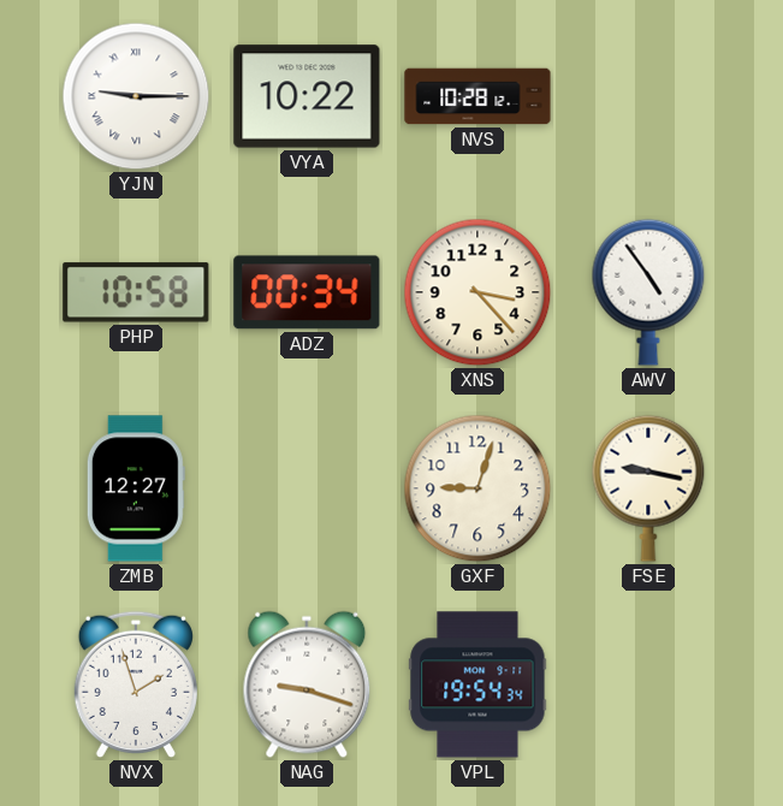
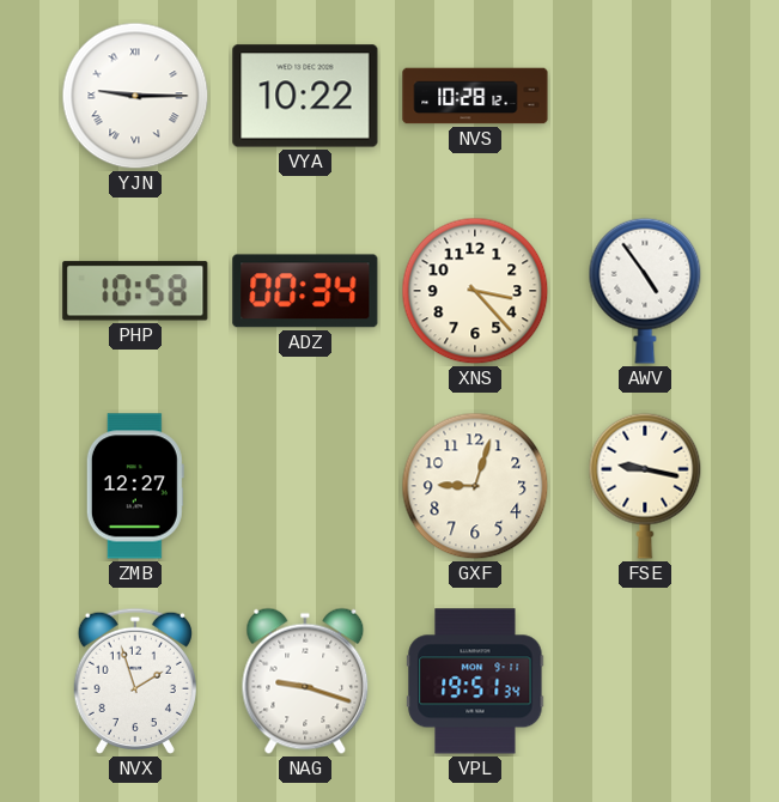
VPL: 19:54 -> 19:51 (475, 681)
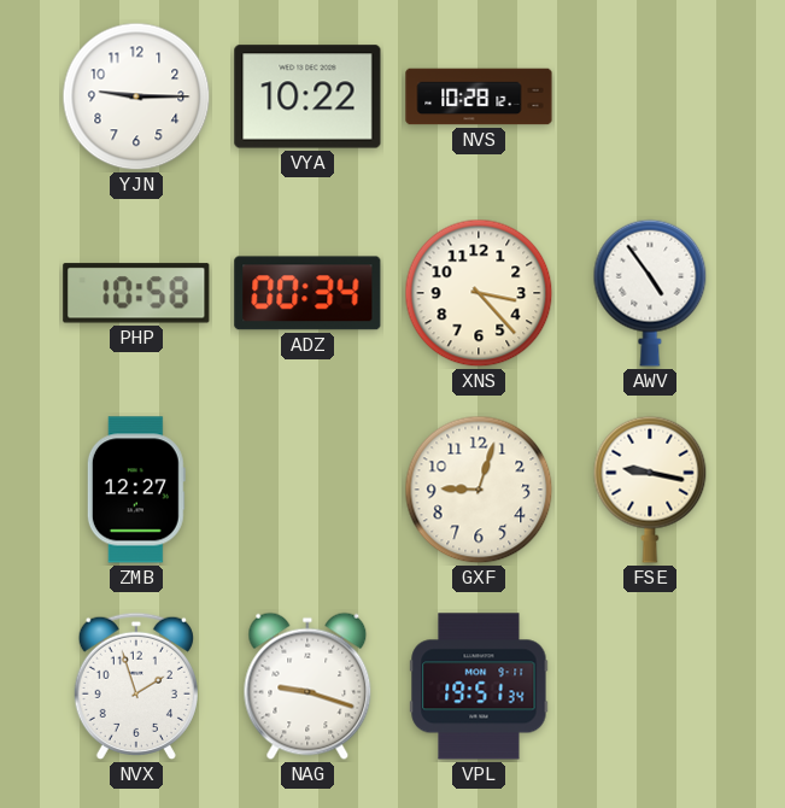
YJN numerals: Roman -> Arabic (136, 96)
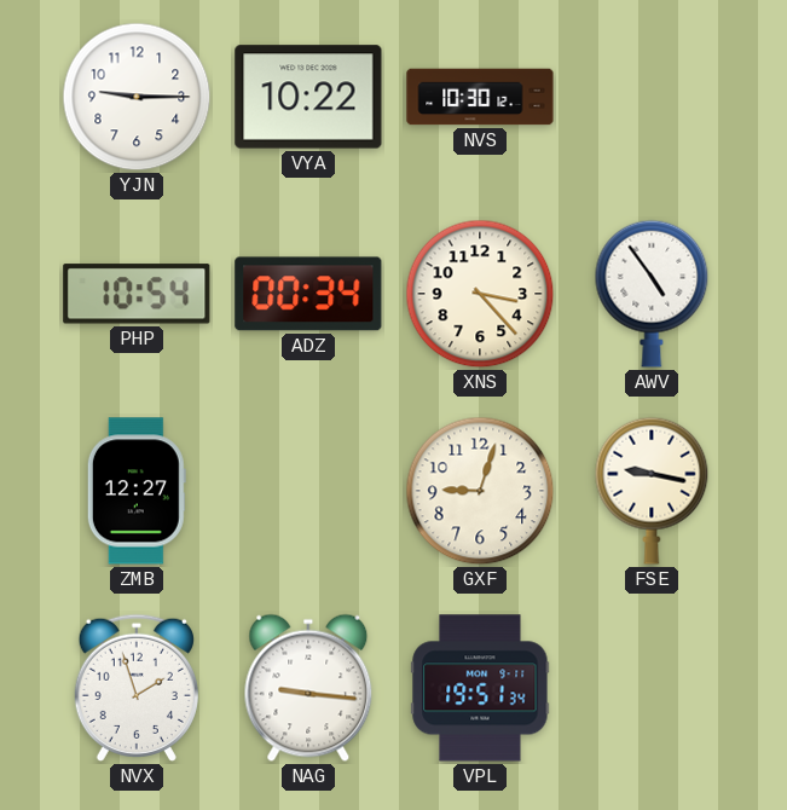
NVS: 10:28 -> 10:30 (480, 97)
PHP: 10:58 -> 10:54 (137, 294)
NAG: 9:18 -> 9:16 (308, 688)
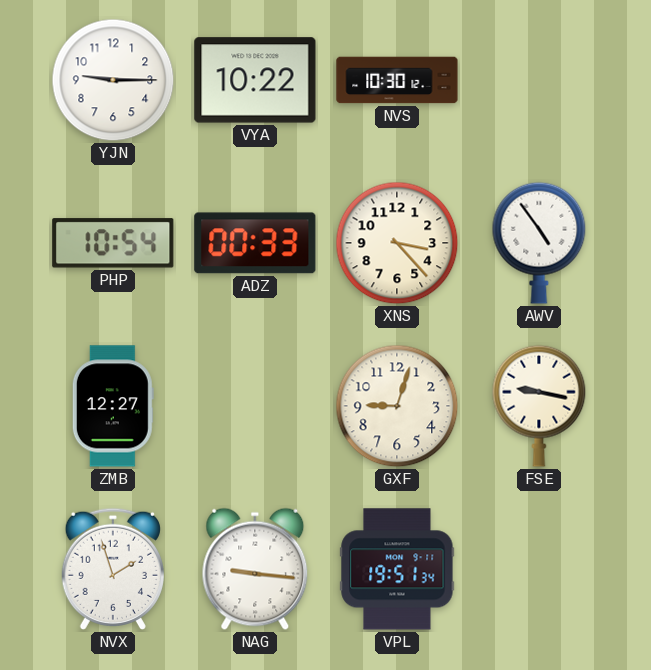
ADZ: 00:34 -> 00:33 (255, 243)
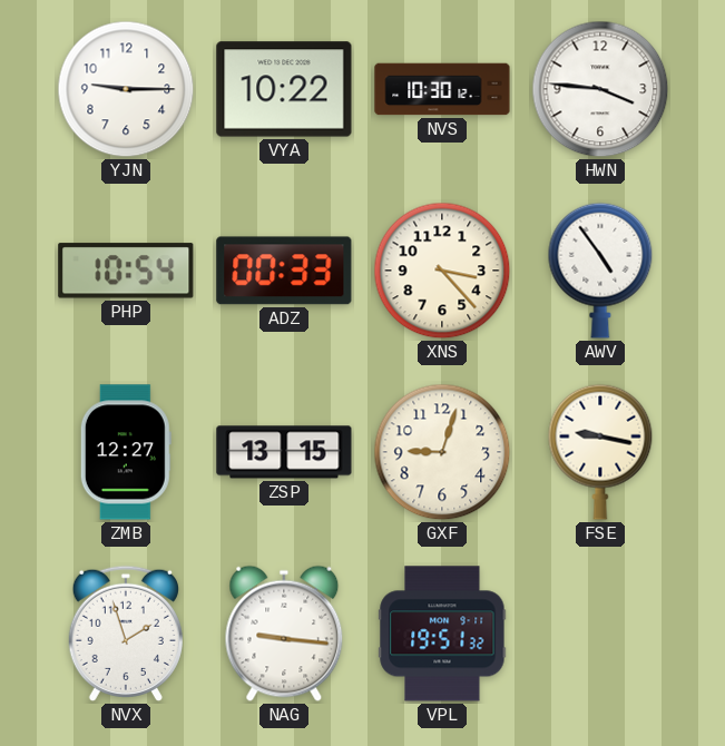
HWN: none -> 3:46 (600, 89)
ZSP: none -> 13:15 (284, 452)
VPL: 19:51:34 -> 19:51:32 (442, 634)
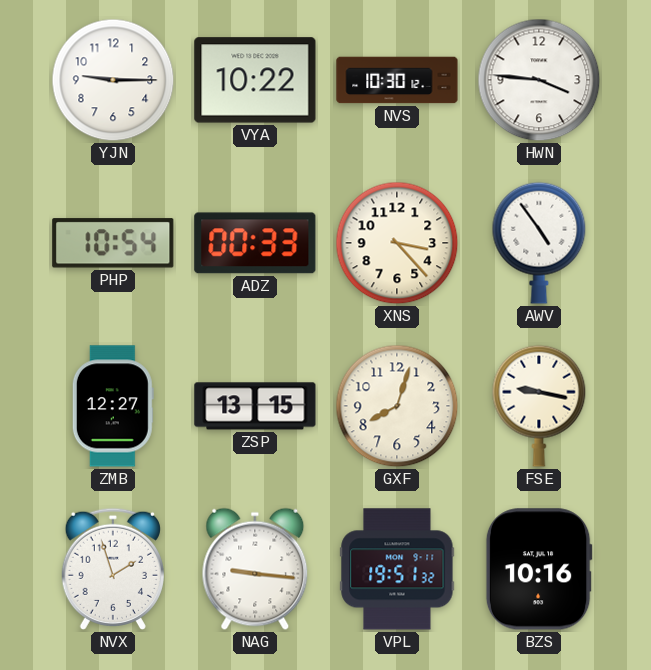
GXF: 9:03 -> 8:03 (397, 406)
BZS: none -> 10:16 (539, 569)
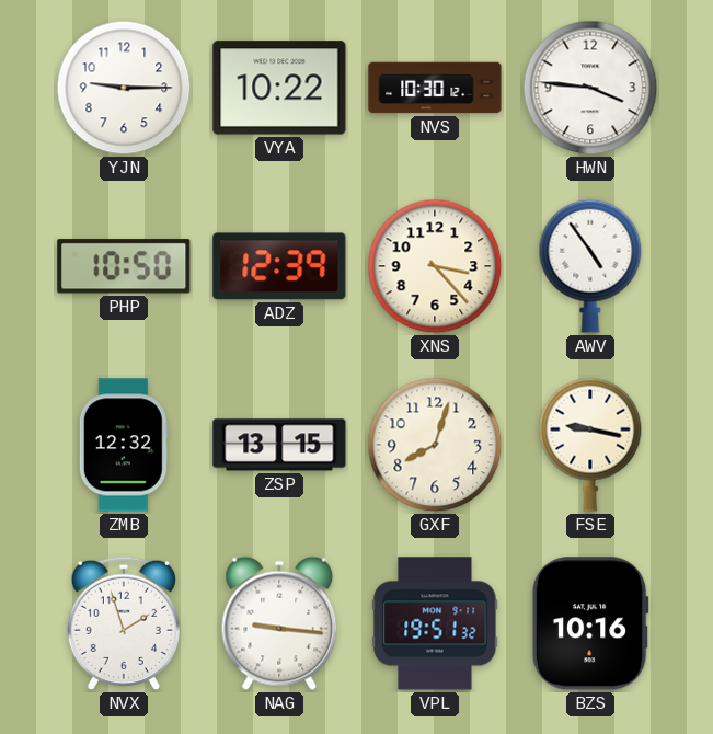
PHP: 10:54 -> 10:50 (124, 266)
ADZ: 00:33 -> 12:39 (279, 266)
ZMB: 12:27 -> 12:32 (124, 445)
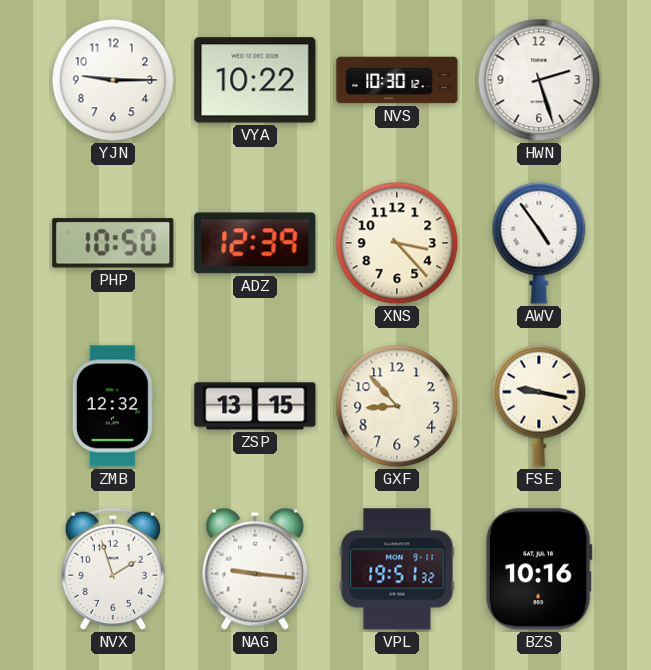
HWN: 3:46 -> 2:27 (539, 80)
GXF: 8:03 -> 8:53 (397, 406)
